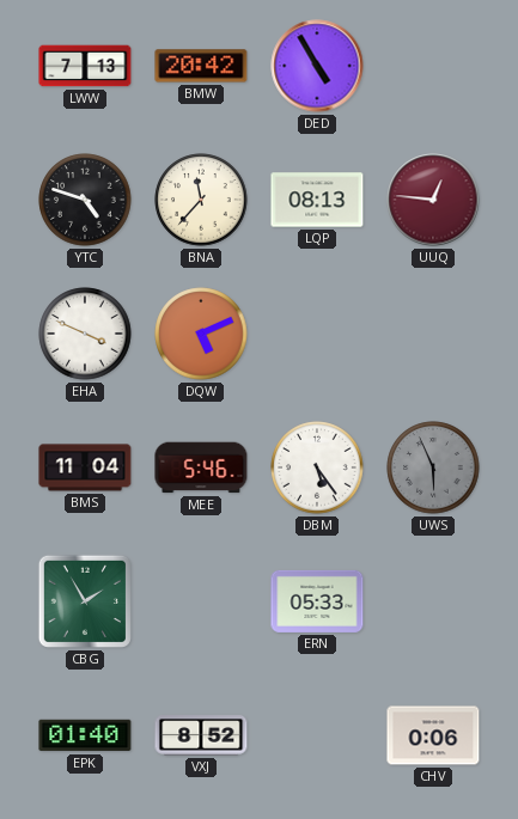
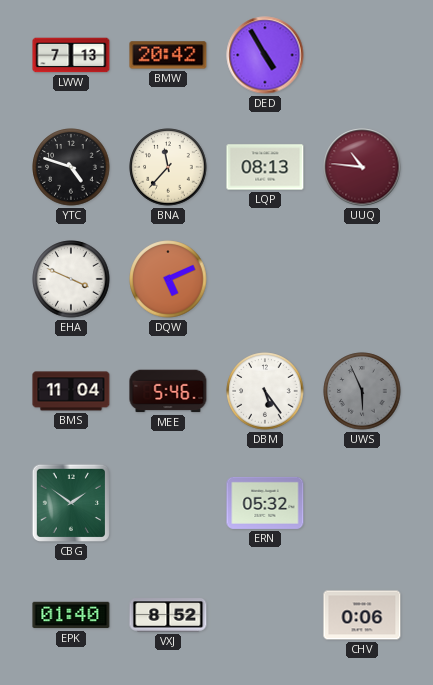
UUQ: 12:46 -> 10:46 (362, 167)
CBG: 1:55 -> 1:51 (71, 503)
ERN: 05:33 -> 05:32 (265, 503)
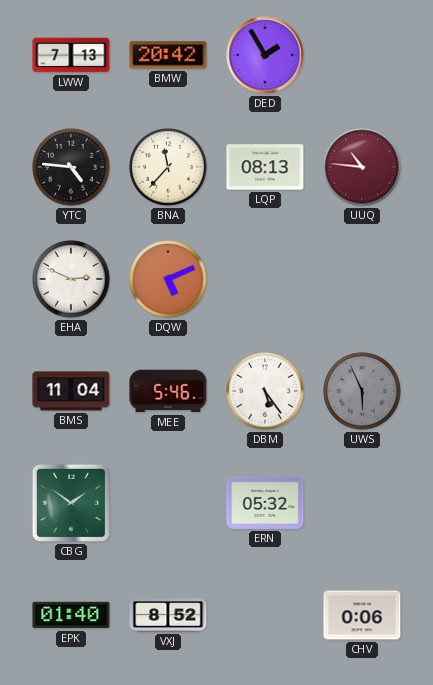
DED: 4:55 -> 1:55 (265, 55)
YTC: 4:48 -> 4:46 (71, 167)
EHA: 3:49 -> 2:49 (71, 279)
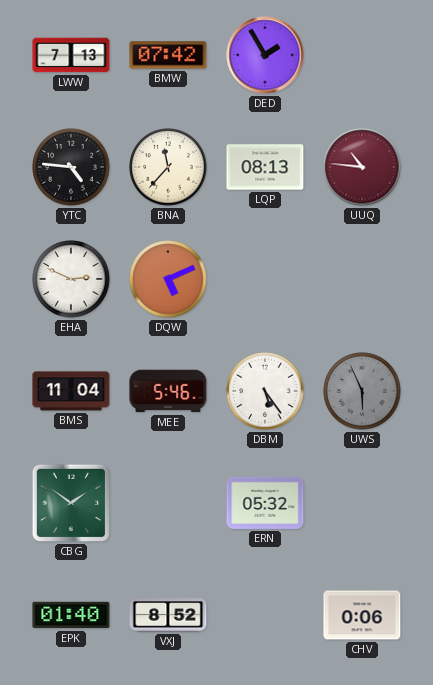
BMW: 20:42 -> 07:42 (168, 55)
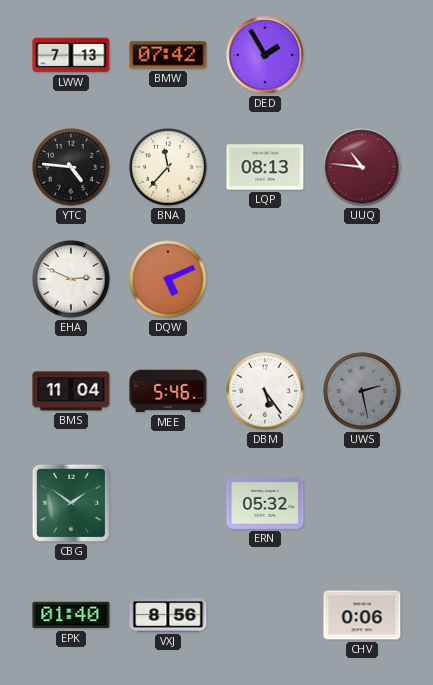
UWS: 5:56 -> 2:28 (362, 391)
VXJ: 8:52 -> 8:56 (168, 615)
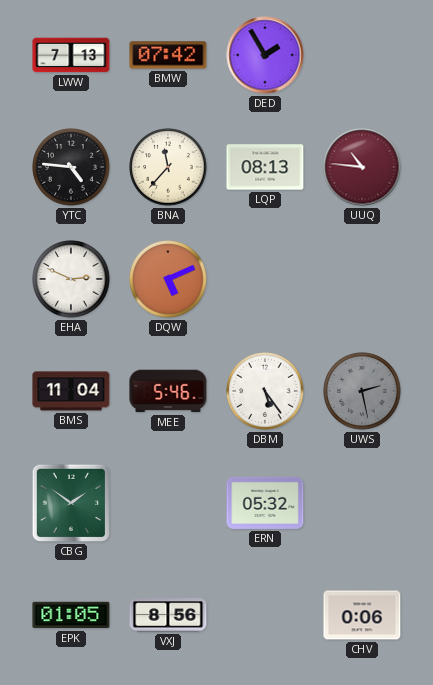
EPK: 01:40 -> 01:05 (71, 615)
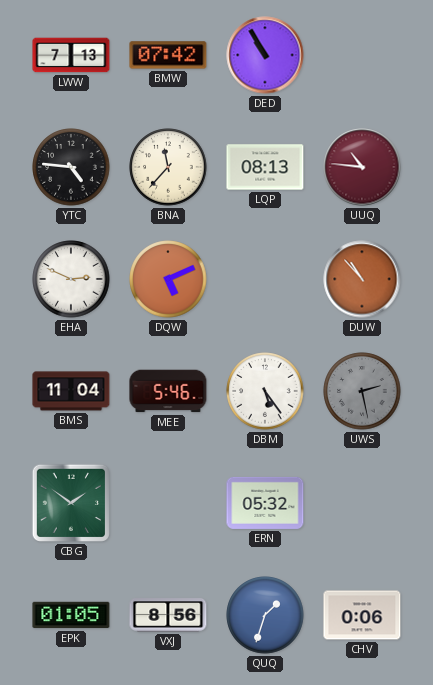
DED: 1:55 -> 10:55 (265, 55)
DUW: none -> 10:53 (362, 279)
QUQ: none -> 1:33 (265, 615)
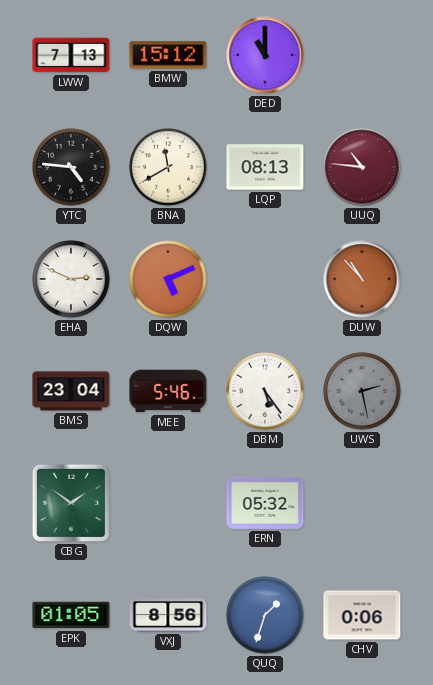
BMW: 07:42 -> 15:12 (168, 55)
DED: 10:55 -> 11:00 (265, 55)
BNA: 11:37 -> 11:40 (168, 167)
BMS: 11:04 -> 23:04 (71, 391)
